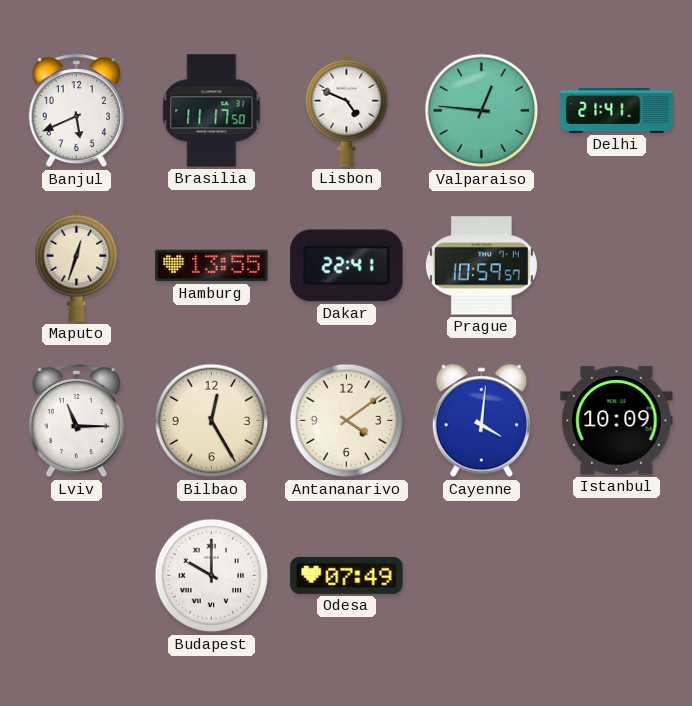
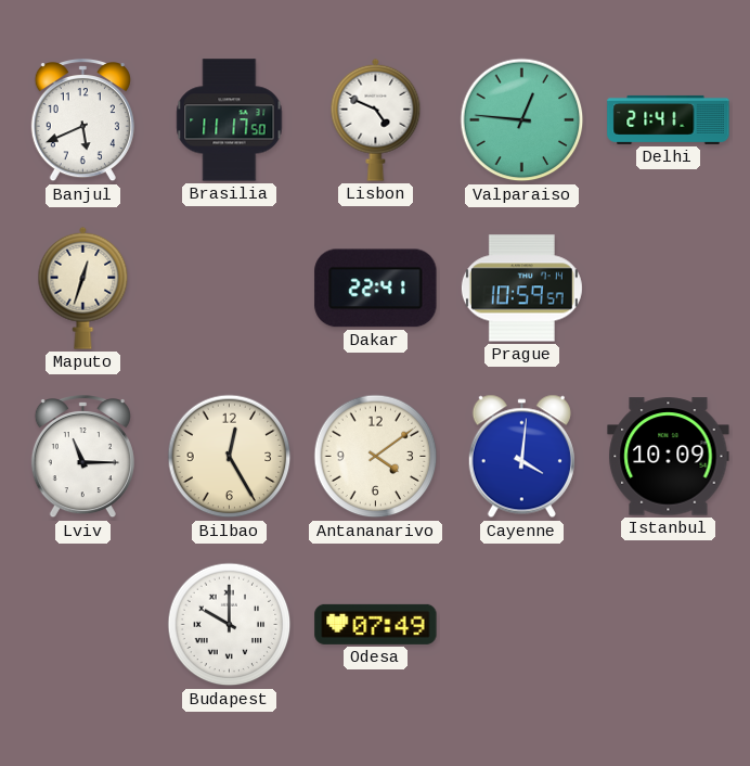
Hamburg: 13:55 -> none (212, 266)
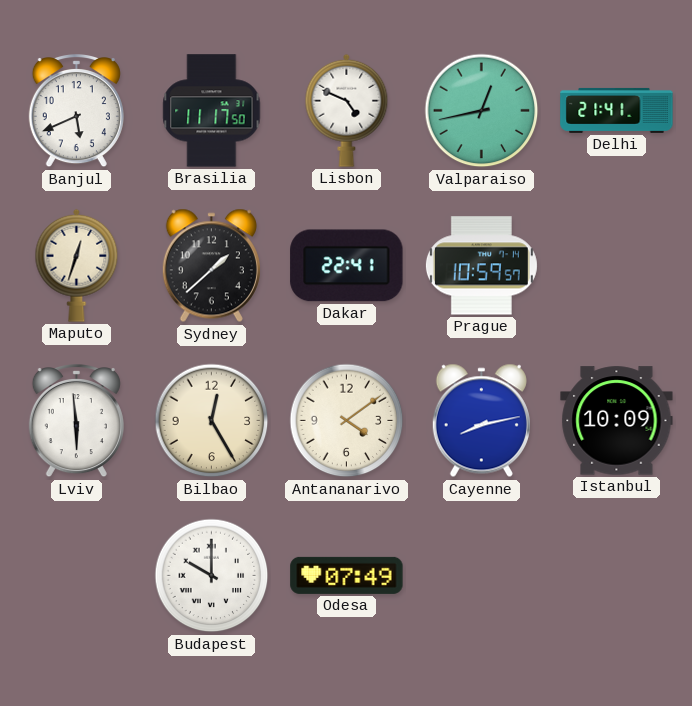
Valparaiso: 12:46 -> 12:43 (482, 111)
Sydney: none -> 1:38 (211, 266)
Lviv: 11:15 -> 5:59 (76, 422)
Cayenne: 4:01 -> 8:13 (481, 421)
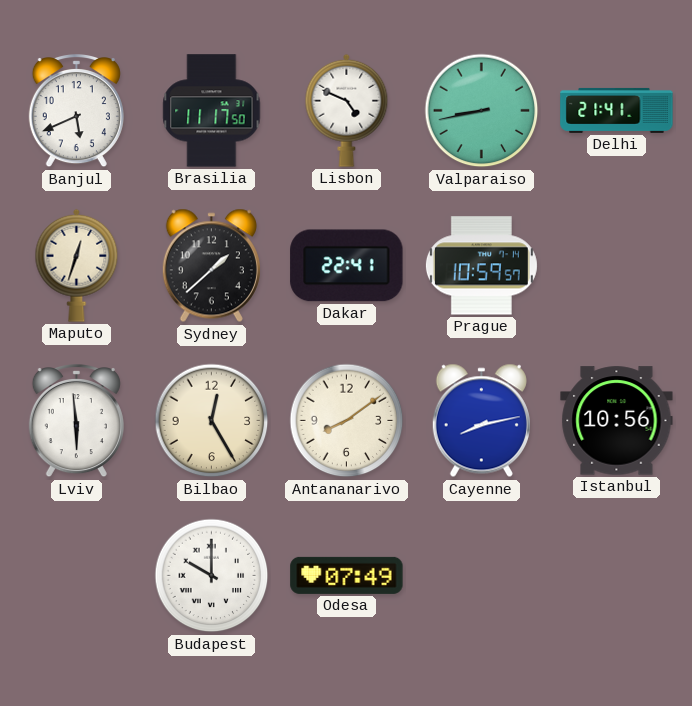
Valparaiso: 12:43 -> 8:43 (482, 111)
Antananarivo: 4:09 -> 8:09 (347, 421)
Istanbul: 10:09 -> 10:56 (617, 421)
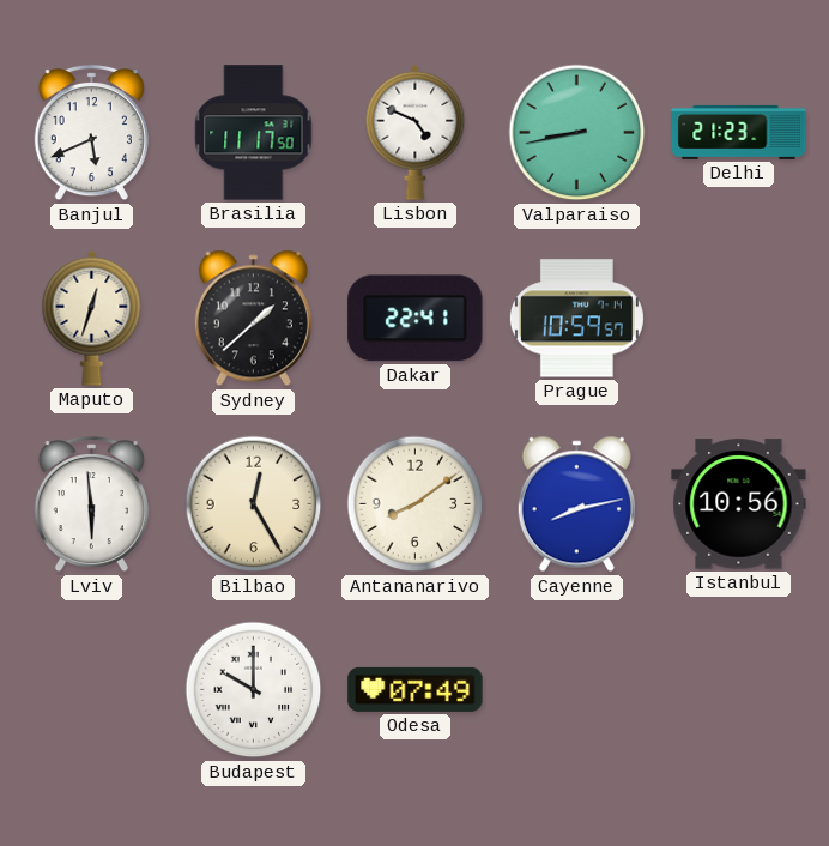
Delhi: 21:41 -> 21:23 (739, 132)
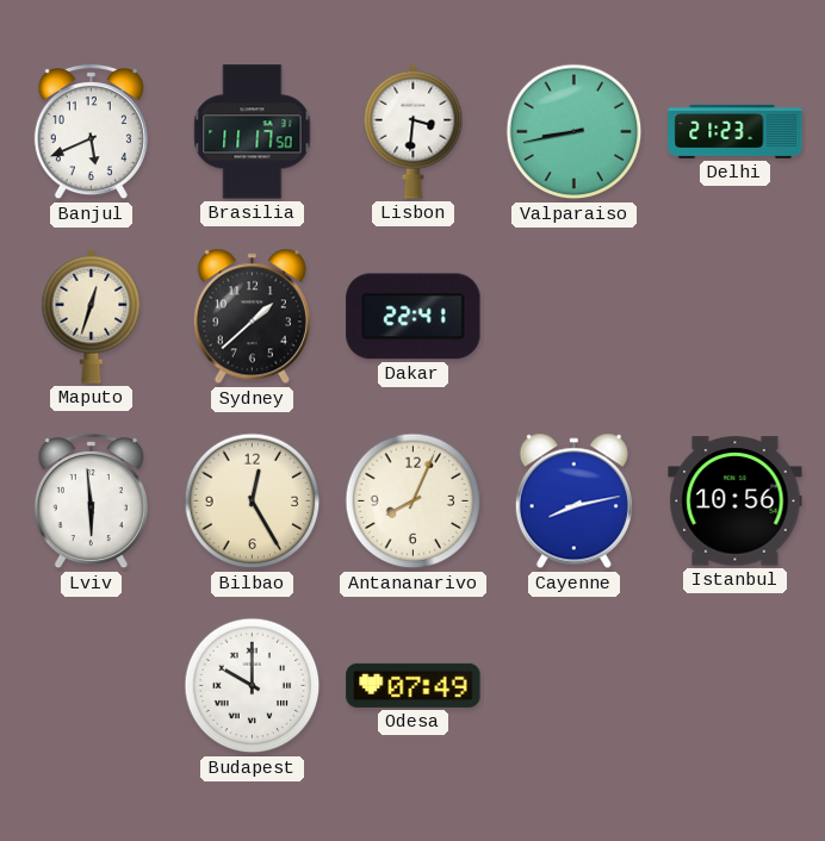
Lisbon: 4:49 -> 3:31 (414, 131)
Prague: 10:59 -> none (576, 319)
Antananarivo: 8:09 -> 8:04 (414, 502)
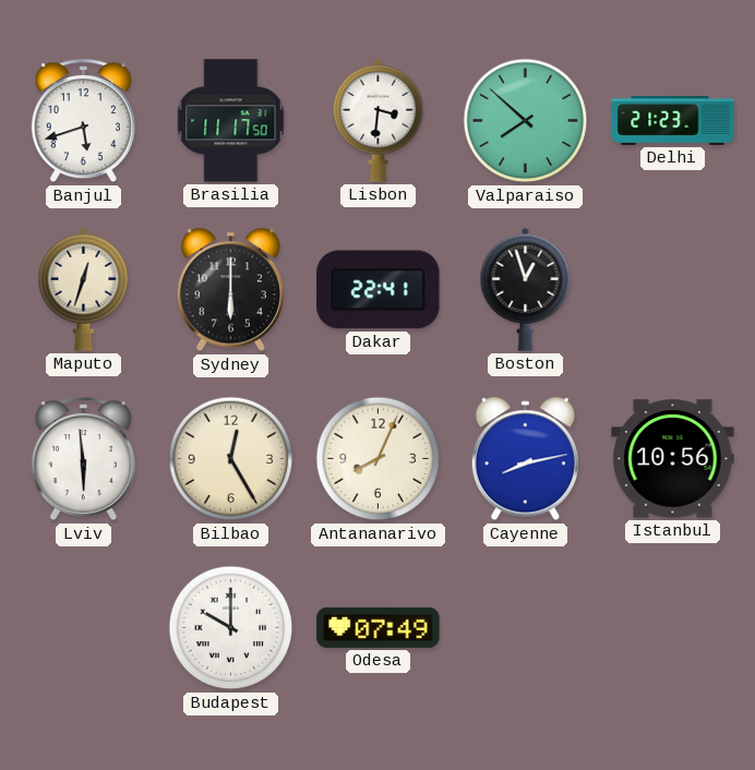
Banjul: 5:41 -> 5:42 (83, 122)
Valparaiso: 8:43 -> 7:52 (526, 121)
Sydney: 1:38 -> 6:00 (230, 290)
Boston: none -> 12:57 (526, 289)
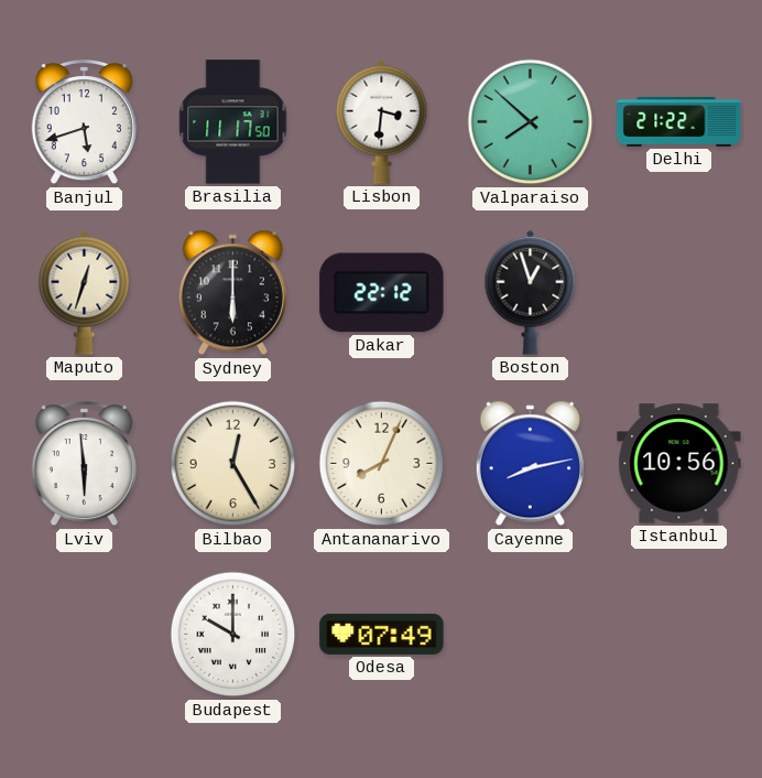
Delhi: 21:23 -> 21:22 (679, 121)
Dakar: 22:41 -> 22:12 (382, 293)
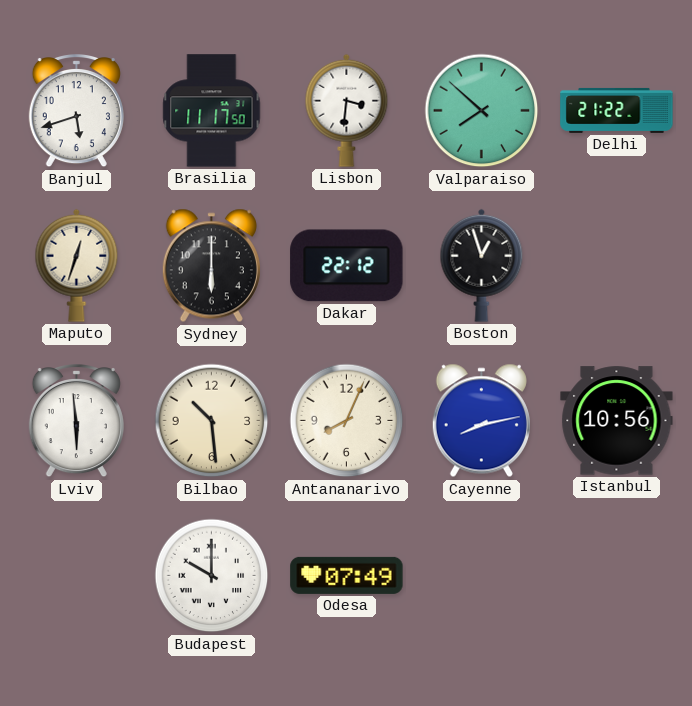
Bilbao: 12:25 -> 10:29 (212, 421)
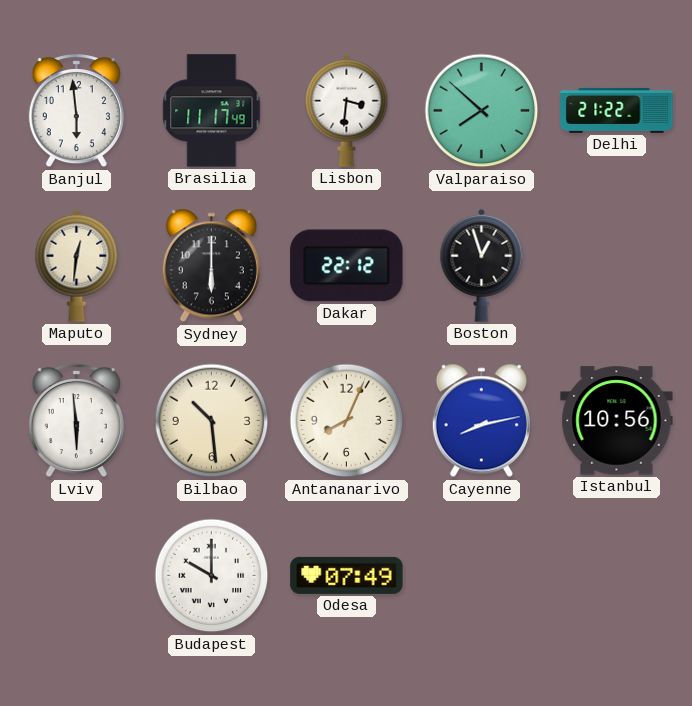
Banjul: 5:42 -> 5:59 (76, 112)
Brasilia: 11:17:50 -> 11:17:49 (212, 111)
Maputo: 12:33 -> 12:31 (77, 265)
